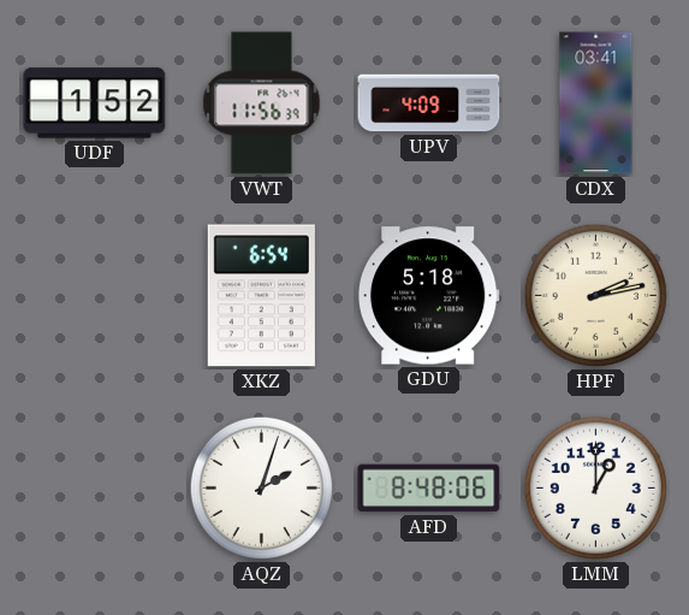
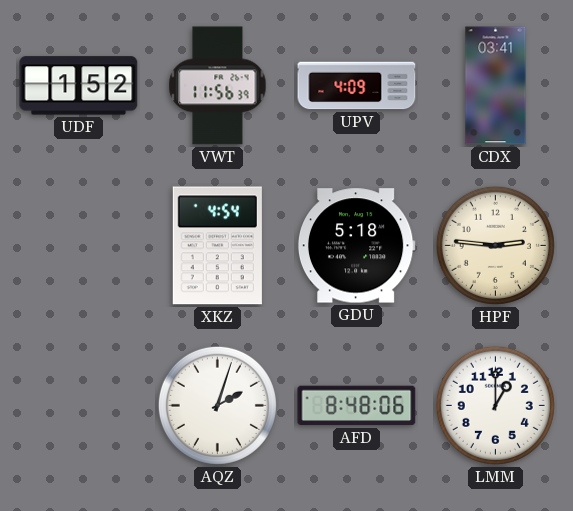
XKZ: 6:54 -> 4:54 (217, 246)
HPF: 2:13 -> 2:46 (495, 245)
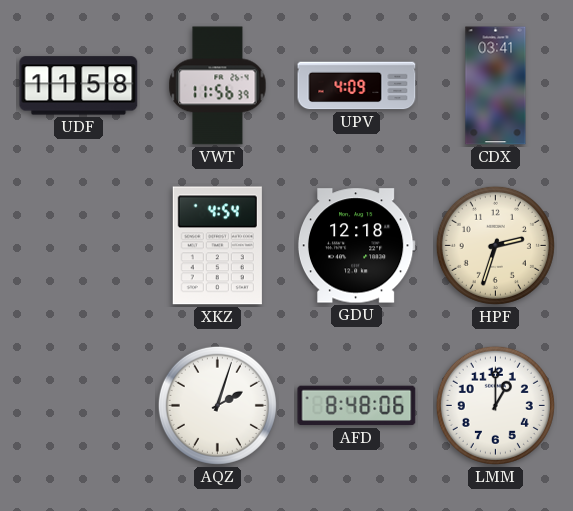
UDF: 1:52 -> 11:58 (79, 86)
GDU: 5:18 -> 12:18 (356, 246)
HPF: 2:46 -> 2:33 (495, 245)
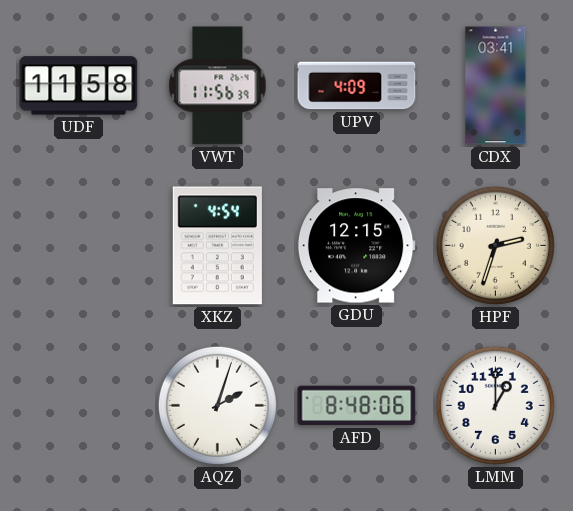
GDU: 12:18 -> 12:15 (356, 246)
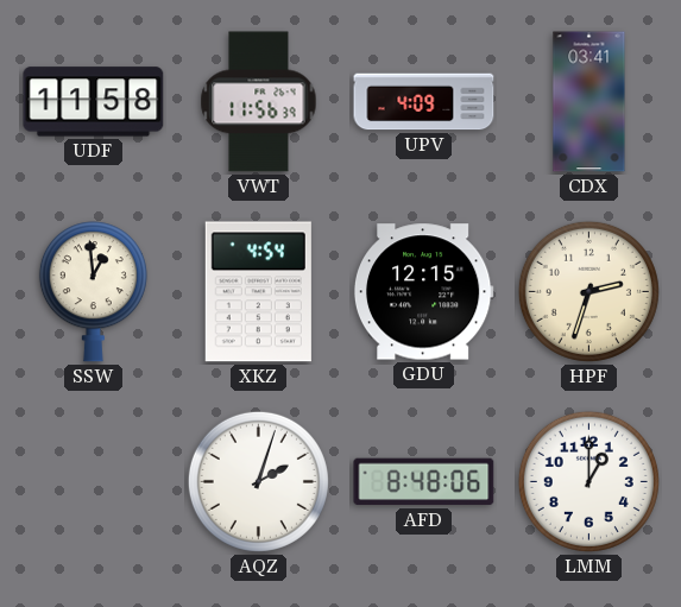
SSW: none -> 12:59 (93, 292)
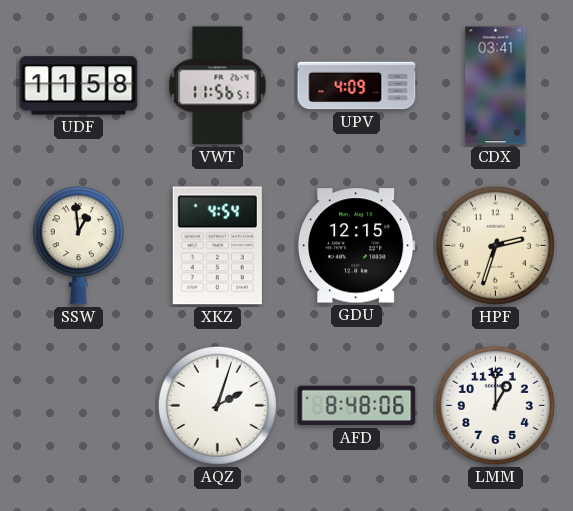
VWT: 11:56:39 -> 11:56:51 (218, 86)
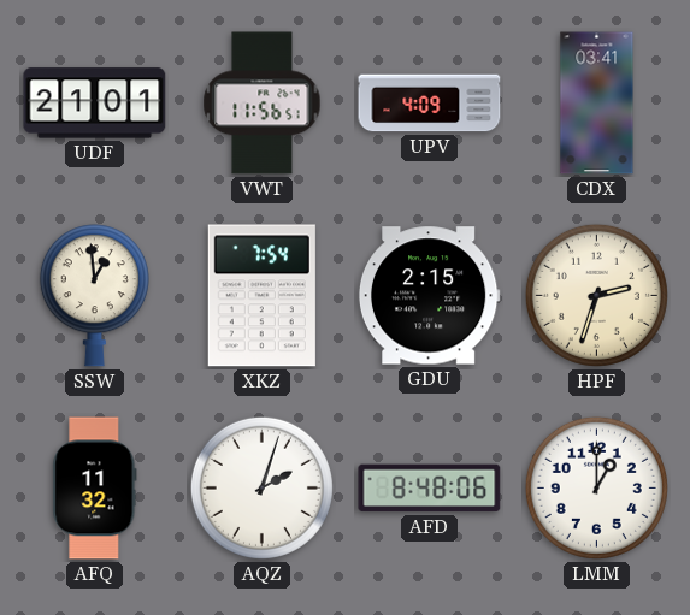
UDF: 11:58 -> 21:01 (95, 104)
XKZ: 4:54 -> 7:54 (261, 296)
GDU: 12:15 -> 2:15 (429, 296)
AFQ: none -> 11:32 (95, 489)
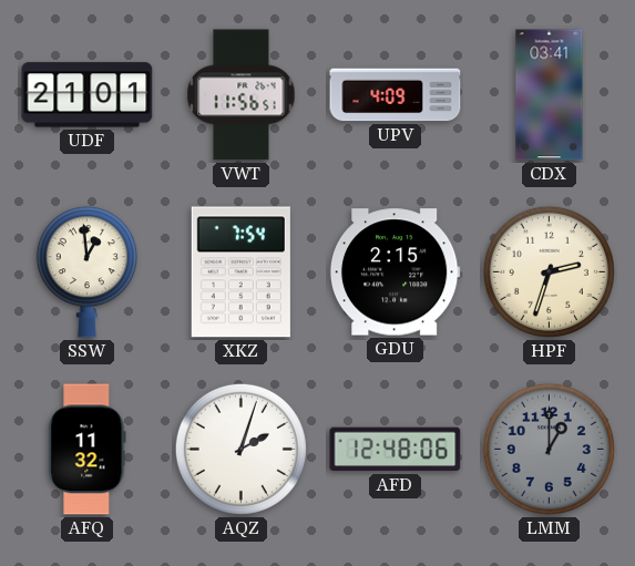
AFD: 8:48 -> 12:48 (396, 450)
LMM dial: white -> grey (549, 449)
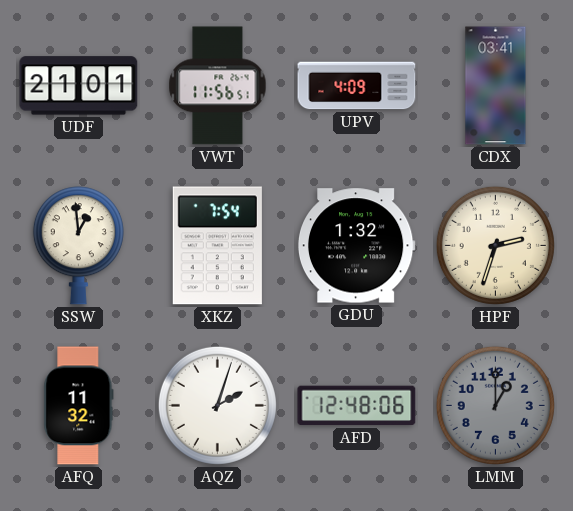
GDU: 2:15 -> 1:32 (356, 246)
